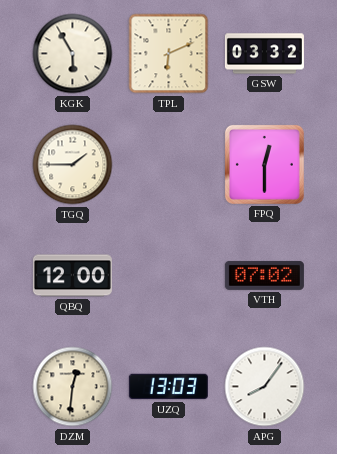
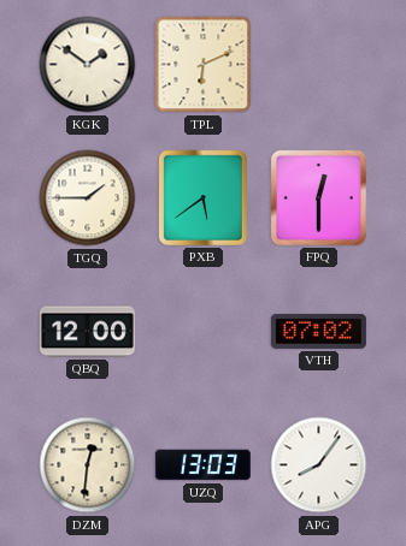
KGK: 5:55 -> 1:51 (88, 65)
GSW: 03:32 -> none (264, 54)
PXB: none -> 5:39 (202, 197)
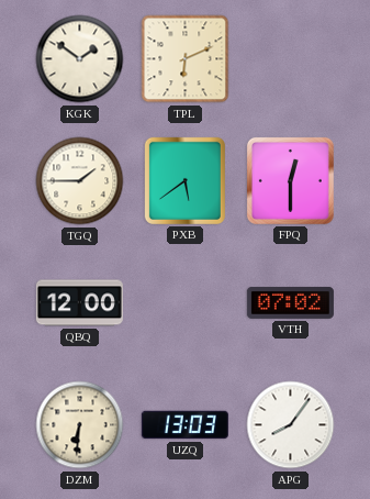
DZM: 12:31 -> 6:31 (80, 425)
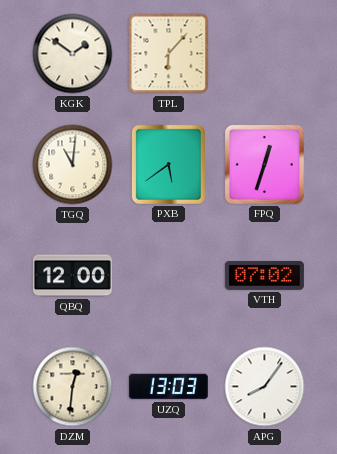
TPL: 6:11 -> 6:07 (169, 54)
TGQ: 1:45 -> 11:01 (73, 165)
FPQ: 12:30 -> 12:33 (264, 164)
DZM: 6:31 -> 12:31 (73, 387)
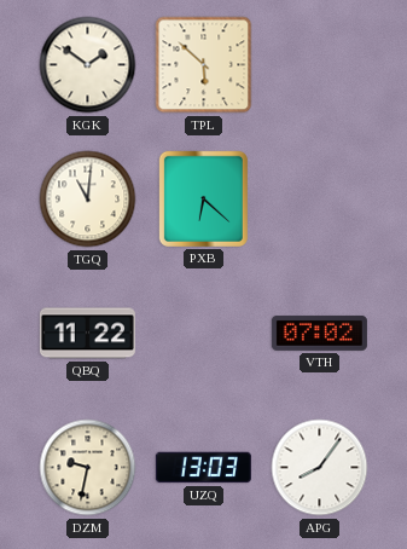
TPL: 6:07 -> 5:52 (204, 65)
PXB: 5:39 -> 6:22 (203, 198)
FPQ: 12:33 -> none (264, 164)
QBQ: 12:00 -> 11:22 (87, 334)
DZM: 12:31 -> 9:32 (88, 468)
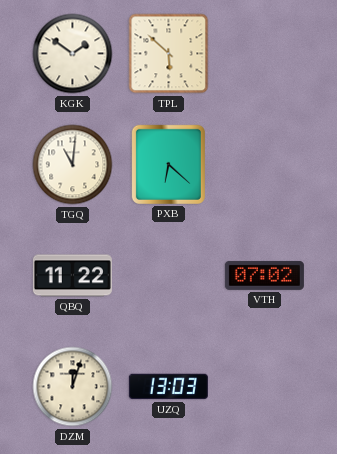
DZM: 9:32 -> 12:03 (73, 387)
APG: 8:06 -> none (320, 468)
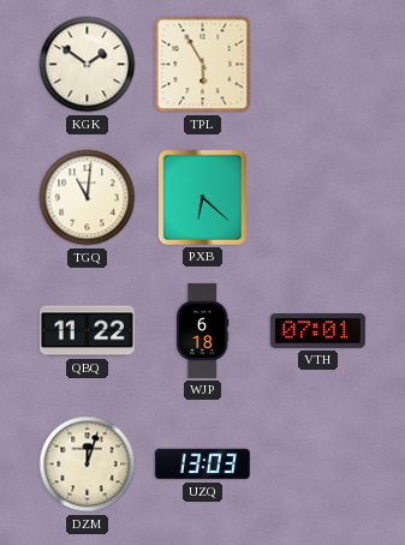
TPL: 5:52 -> 5:55 (203, 65)
WJP: none -> 6:18 (202, 330)
VTH: 07:02 -> 07:01 (317, 330)
